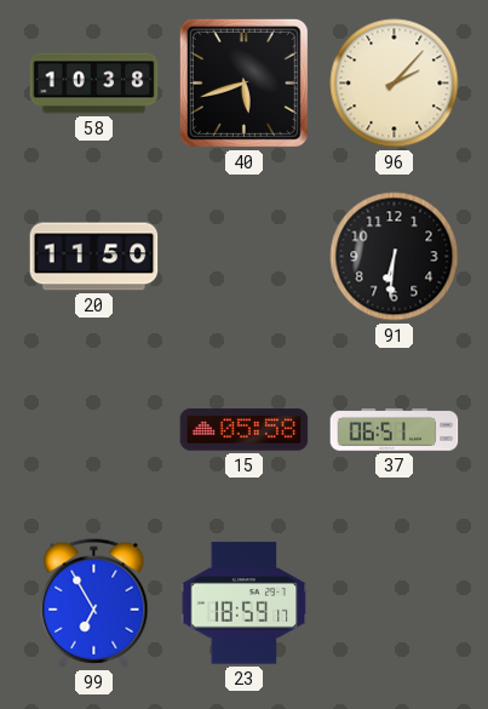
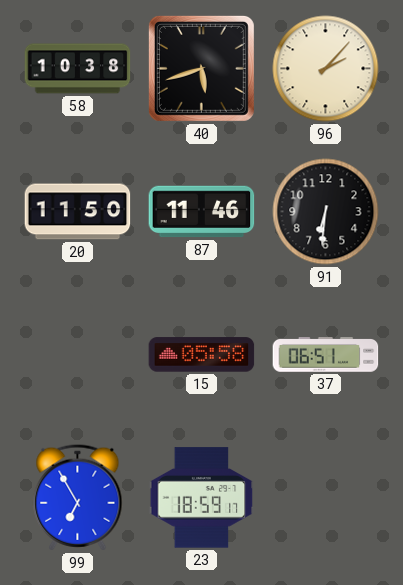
87: none -> 11:46 (202, 212)
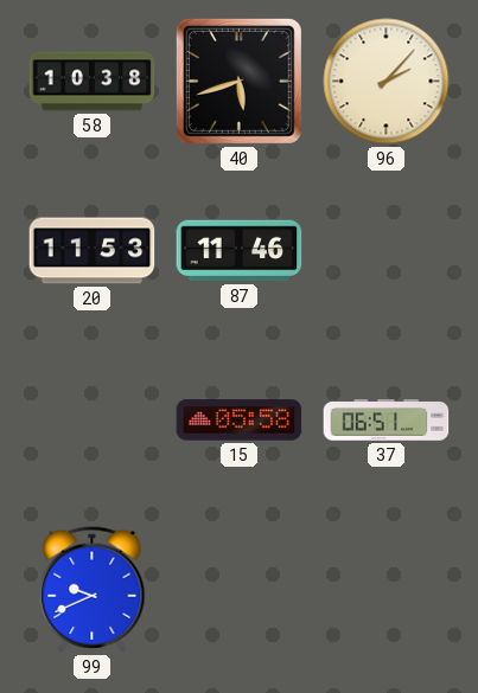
20: 11:50 -> 11:53 (93, 251)
91: 6:31 -> none (326, 212)
99: 6:55 -> 9:41 (93, 590)
23: 18:59 -> none (202, 498)
